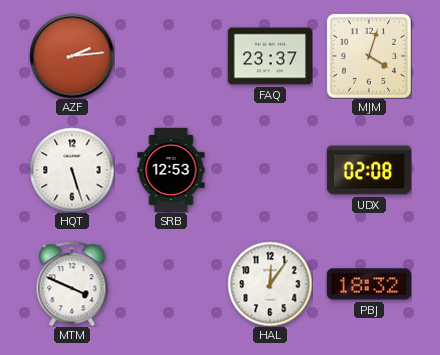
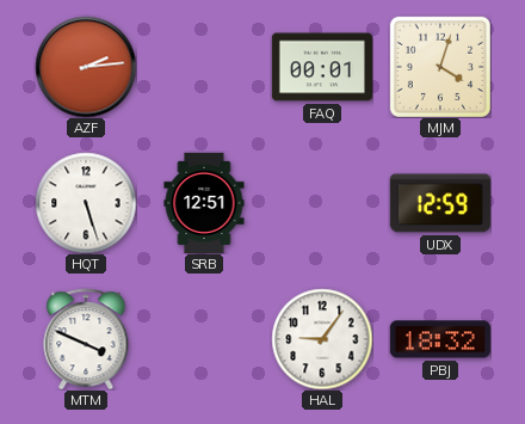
FAQ: 23:37 -> 00:01 (321, 67)
SRB: 12:53 -> 12:51 (204, 202)
UDX: 02:08 -> 12:59 (440, 203)
HAL: 12:06 -> 9:06 (322, 339)
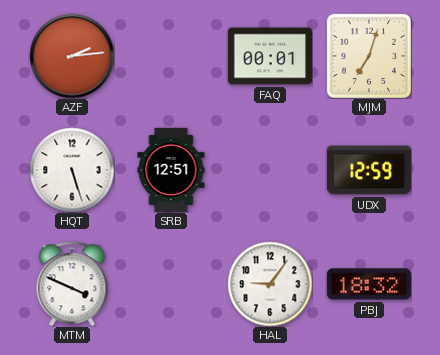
MJM: 4:03 -> 7:03 (369, 56)
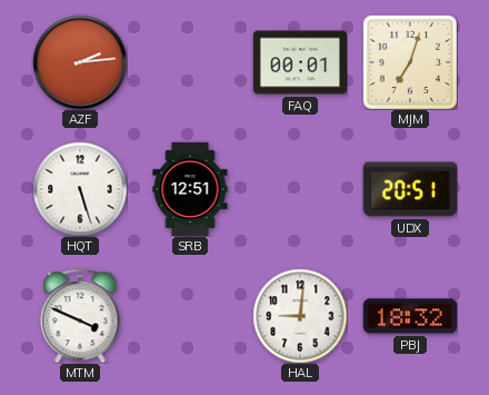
UDX: 12:59 -> 20:51 (410, 189)
HAL: 9:06 -> 9:01 (300, 316)
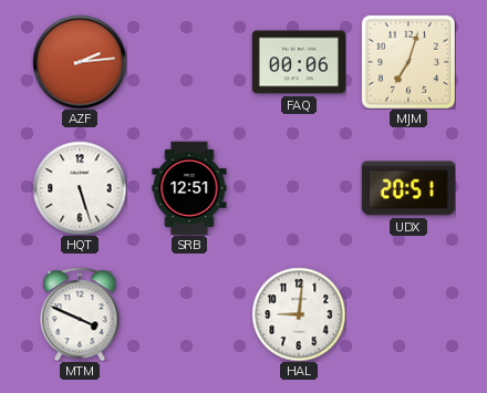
FAQ: 00:01 -> 00:06 (298, 62)
PBJ: 18:32 -> none (410, 316)
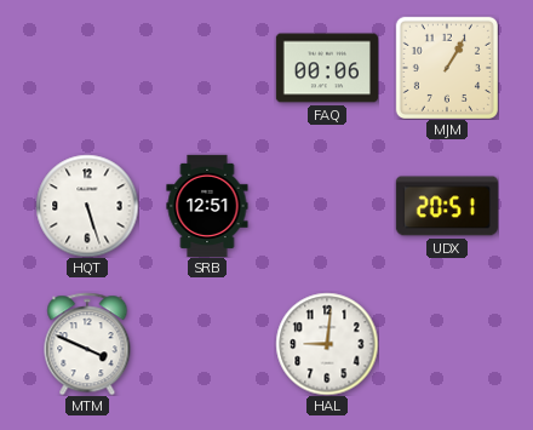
AZF: 2:14 -> none (80, 62)
MJM: 7:03 -> 1:05 (447, 68)
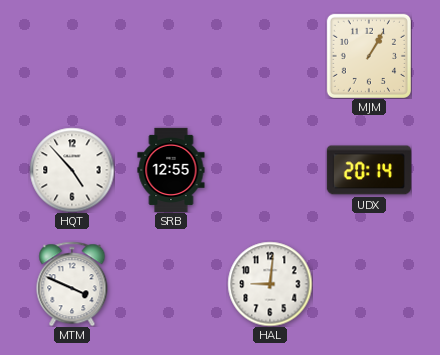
FAQ: 00:06 -> none (326, 68)
HQT: 5:27 -> 4:53 (72, 170)
SRB: 12:51 -> 12:55 (171, 169)
UDX: 20:51 -> 20:14 (369, 170)
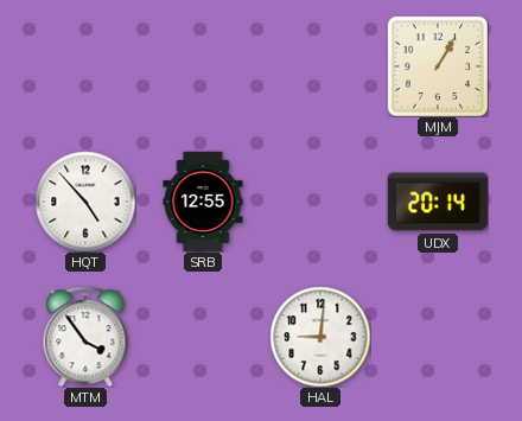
MTM: 3:49 -> 3:54 (85, 337)
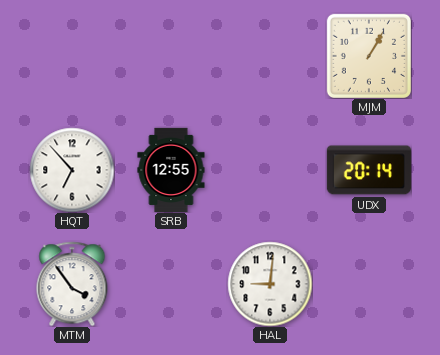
HQT: 4:53 -> 6:53 (72, 170)
